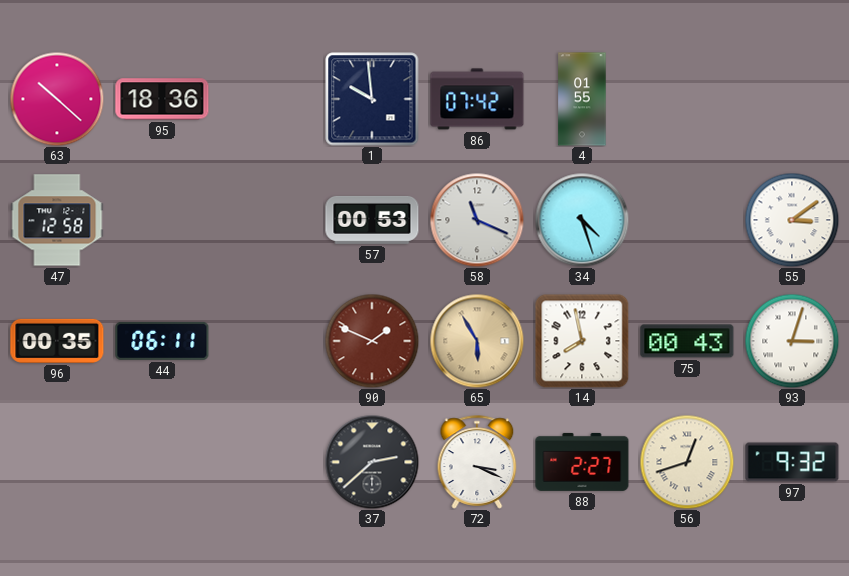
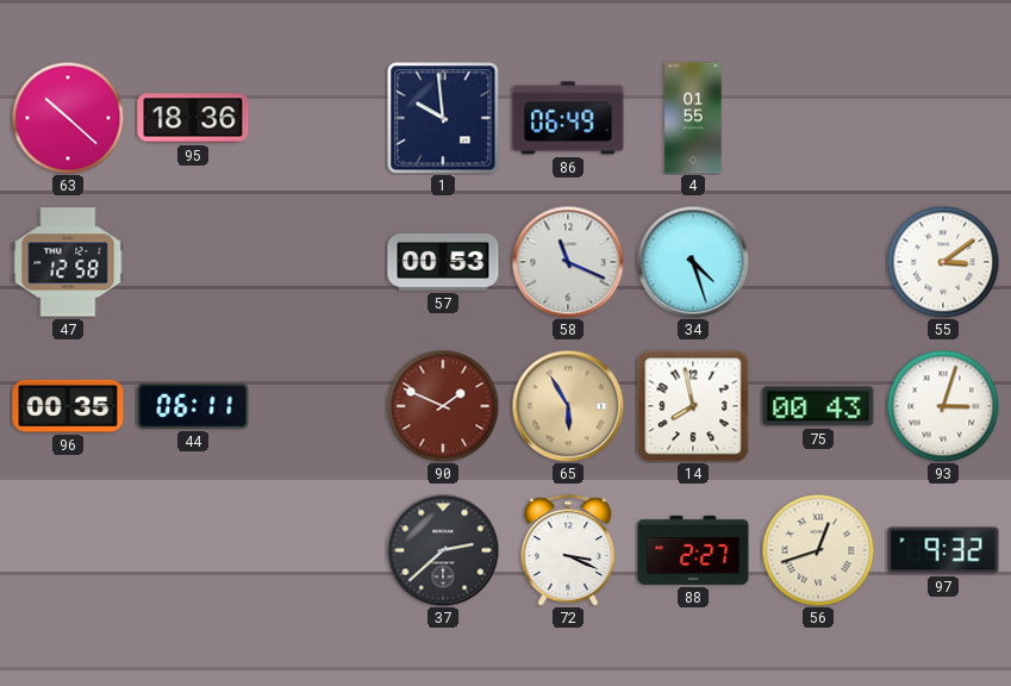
86: 07:42 -> 06:49 (568, 118)
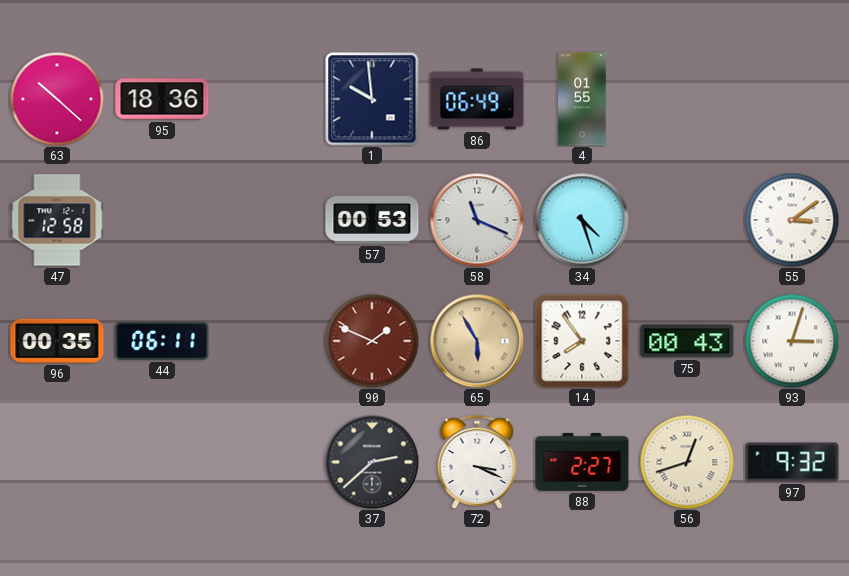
14: 7:58 -> 7:54 (582, 341)
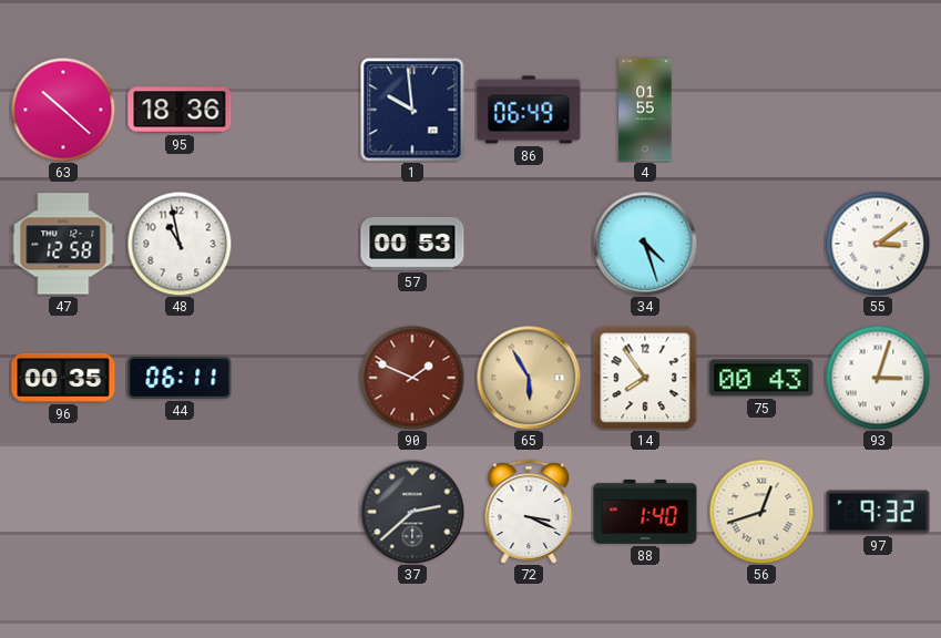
48: none -> 10:58 (180, 244)
58: 11:19 -> none (477, 220)
88: 2:27 -> 1:40 (645, 512)
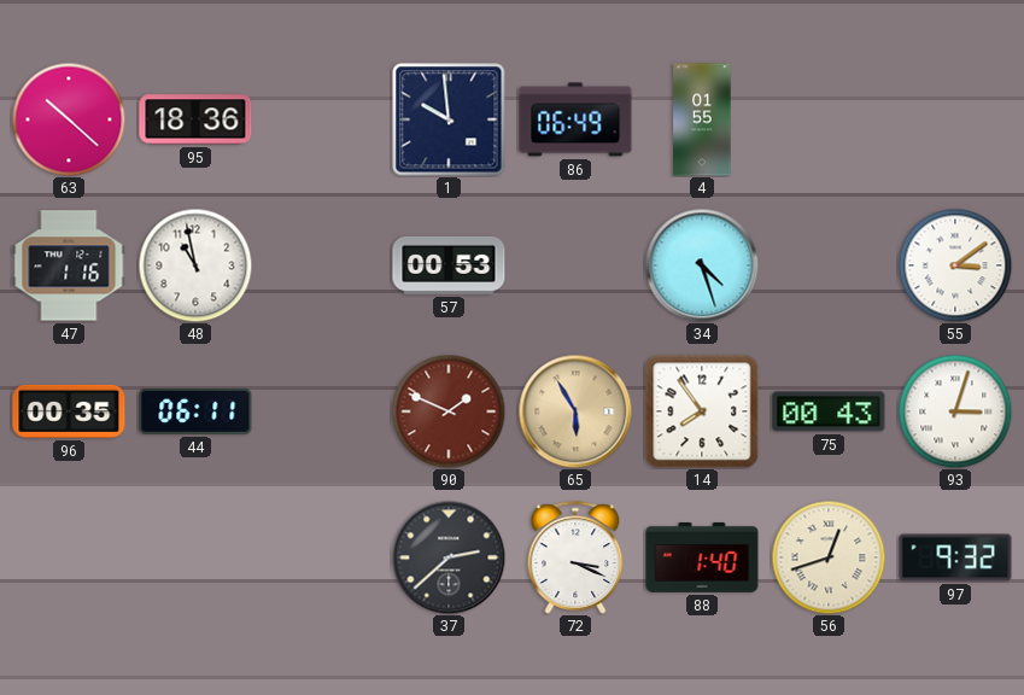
47: 12:58 -> 1:16 (69, 265)
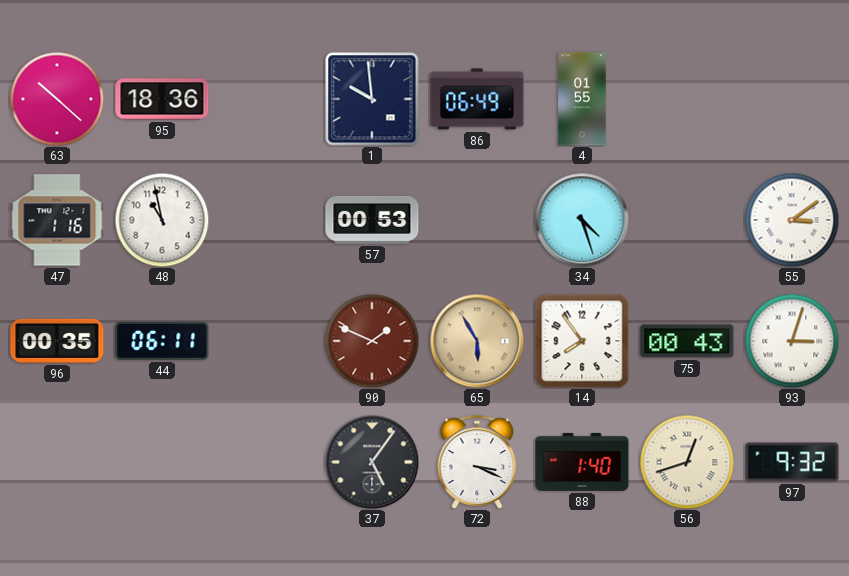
37: 2:38 -> 5:06 (372, 462)
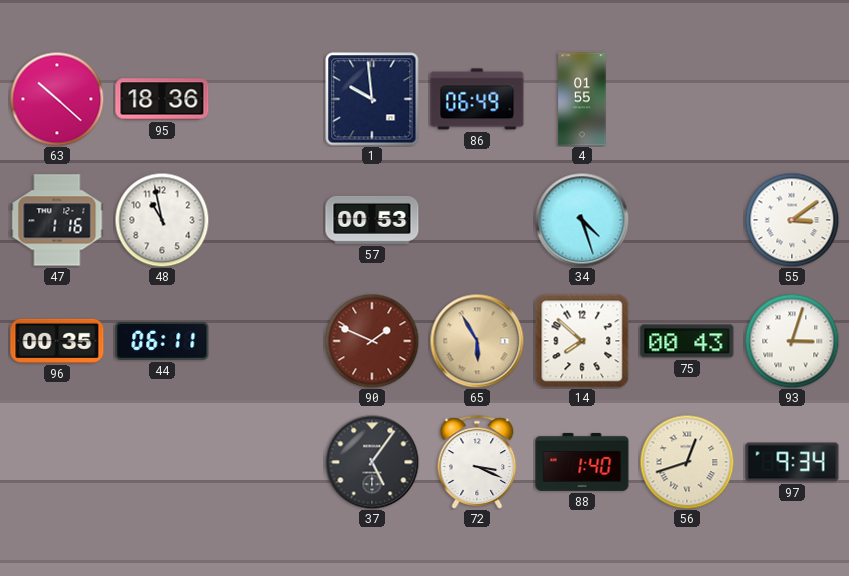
14: 7:54 -> 7:52 (582, 341)
97: 9:32 -> 9:34 (792, 462)
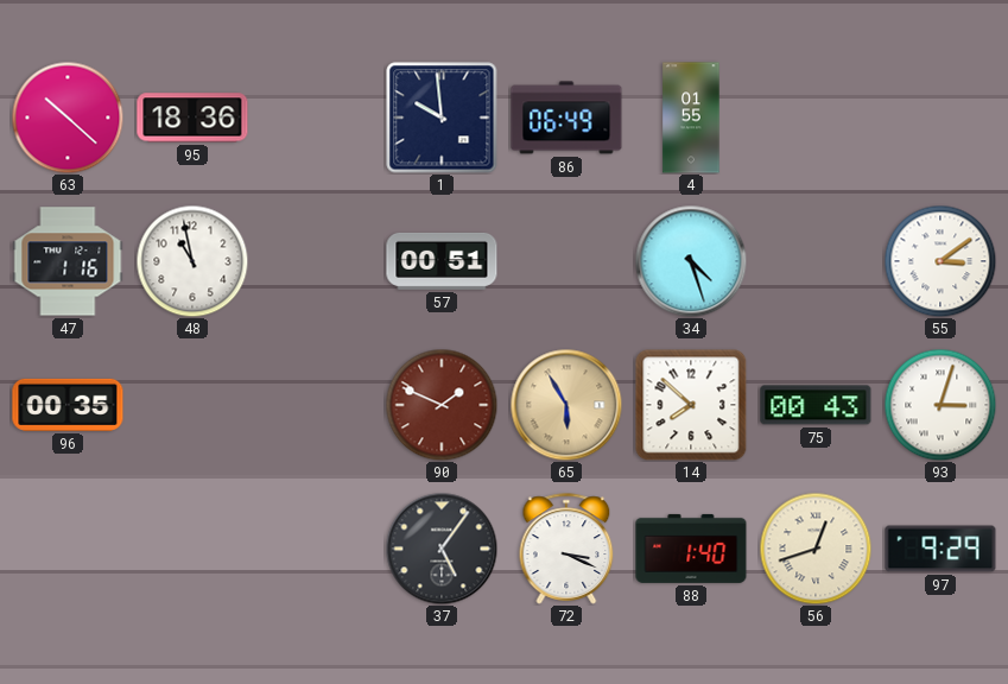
57: 00:53 -> 00:51 (442, 261)
44: 06:11 -> none (162, 341)
97: 9:34 -> 9:29 (940, 549)
